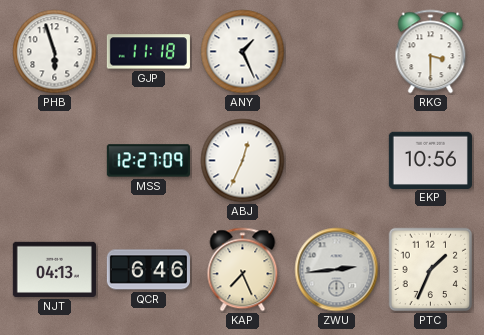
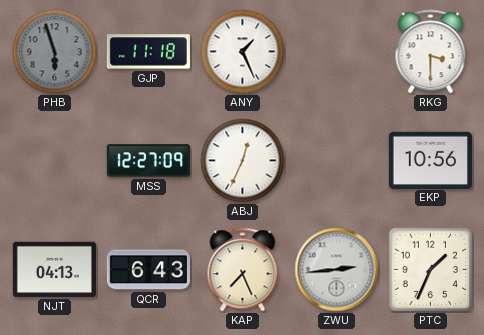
PHB dial: white -> grey (55, 52)
QCR: 6:46 -> 6:43 (148, 270)
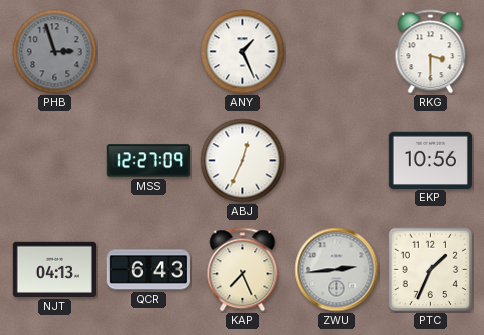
PHB: 5:57 -> 2:57 (55, 52)
GJP: 11:18 -> none (148, 52)
